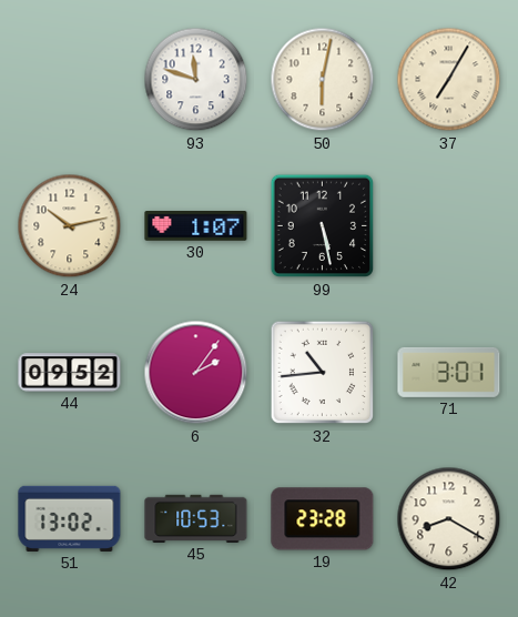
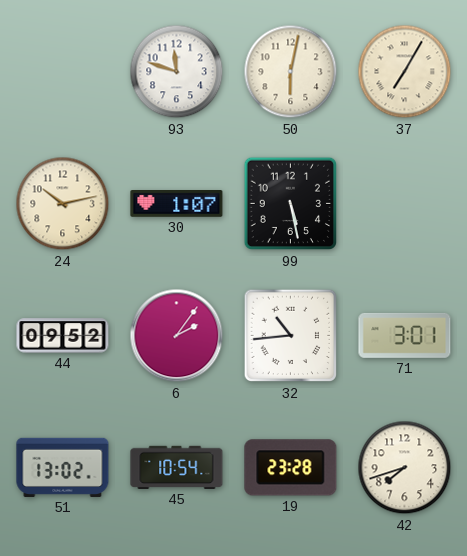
45: 10:53 -> 10:54 (177, 467)
42: 8:20 -> 7:42 (405, 468)
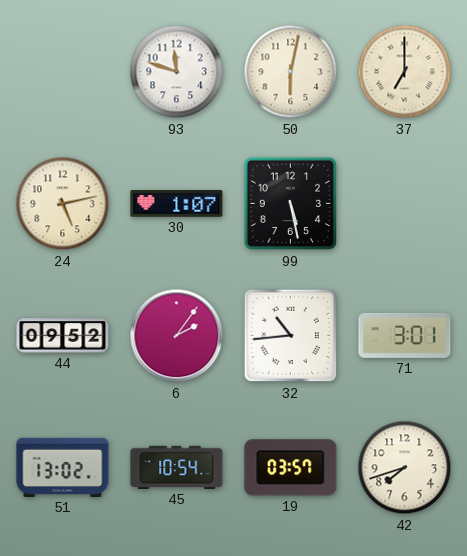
37: 7:05 -> 7:00 (405, 72)
24: 10:13 -> 5:13 (63, 204)
19: 23:28 -> 03:57 (291, 468)
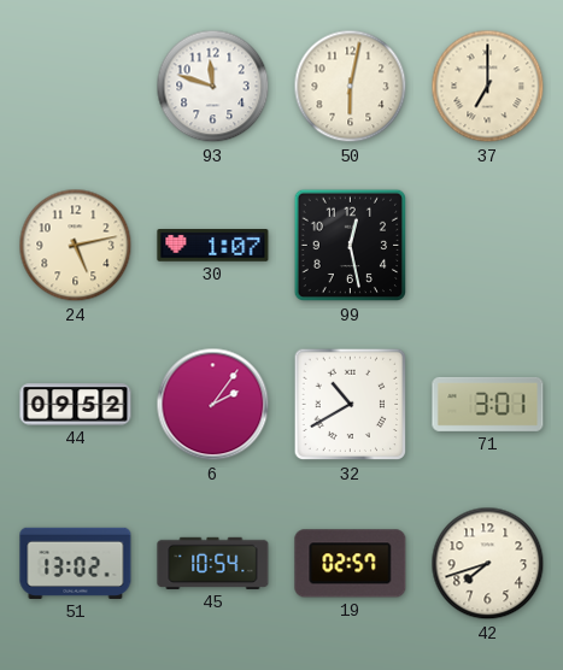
99: 5:28 -> 12:28 (351, 246)
32: 10:44 -> 10:40 (351, 405)
19: 03:57 -> 02:57 (351, 564)
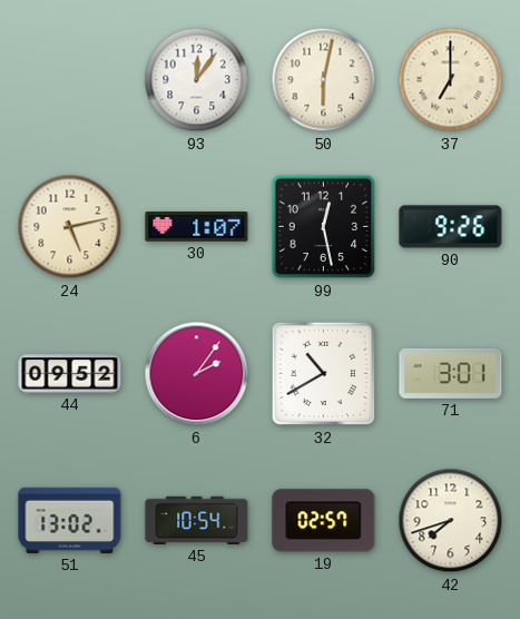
93: 11:48 -> 12:06 (197, 80)
90: none -> 9:26 (451, 227)
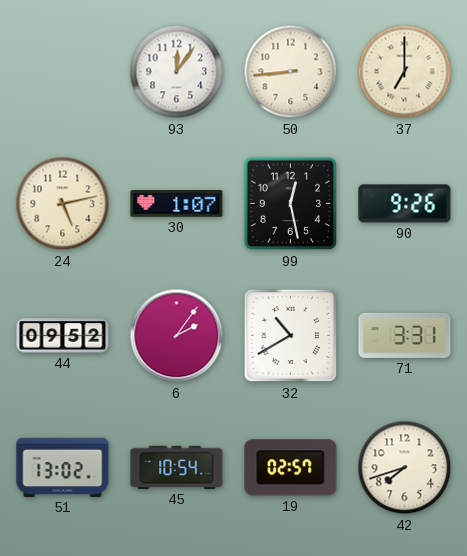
50: 6:02 -> 8:44 (291, 72)
71: 3:01 -> 3:31 (405, 335)
